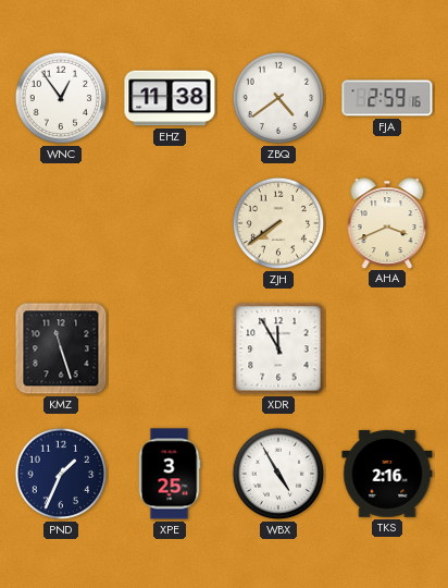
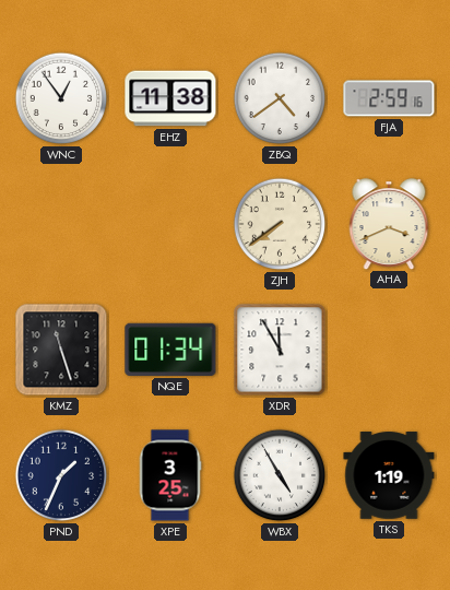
NQE: none -> 01:34 (170, 350)
TKS: 2:16 -> 1:19 (389, 475)
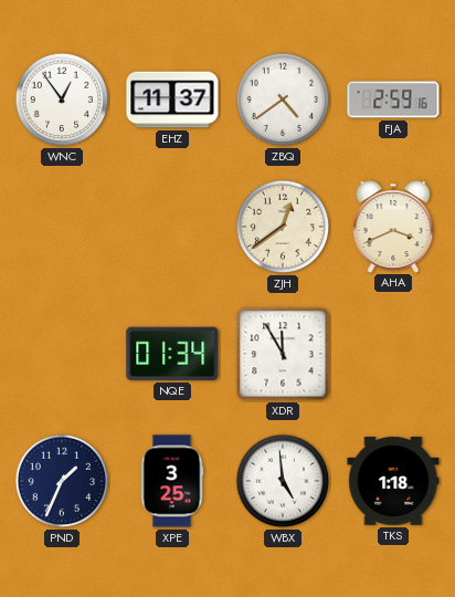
EHZ: 11:38 -> 11:37 (172, 99)
ZJH: 7:39 -> 12:39 (283, 227)
KMZ: 11:27 -> none (61, 350)
WBX: 4:55 -> 4:59 (283, 481)
TKS: 1:19 -> 1:18 (393, 481)
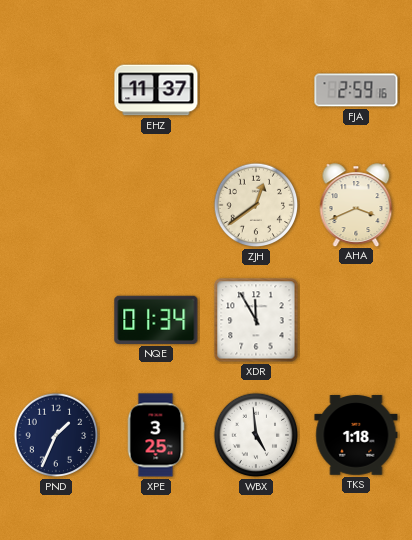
WNC: 12:54 -> none (62, 99)
ZBQ: 4:39 -> none (283, 99)
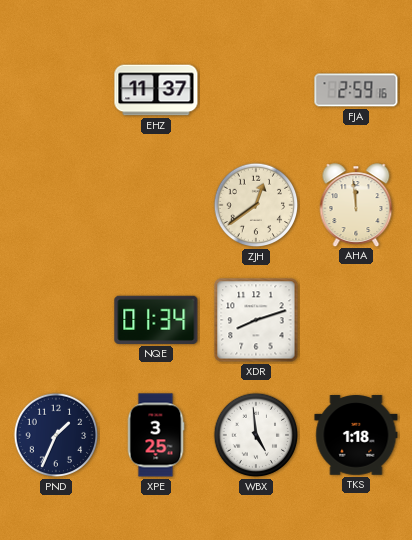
AHA: 3:41 -> 11:59 (356, 205)
XDR: 11:55 -> 8:12 (256, 320)
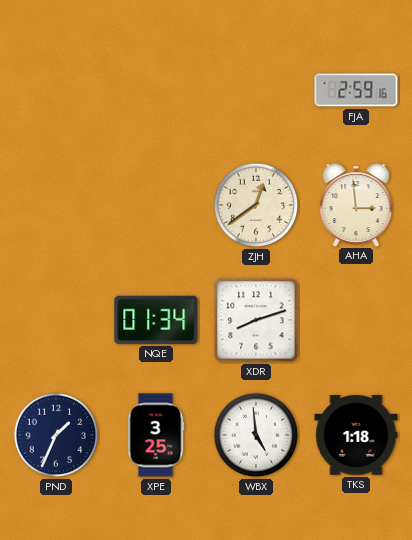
EHZ: 11:37 -> none (156, 90)
AHA: 11:59 -> 2:59 (356, 205)
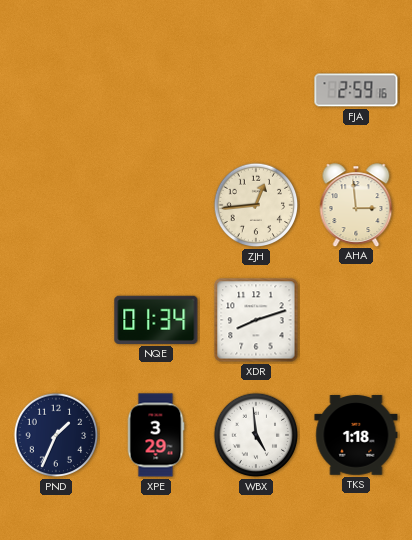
ZJH: 12:39 -> 12:44 (256, 205)
XPE: 3:25 -> 3:29 (156, 435)
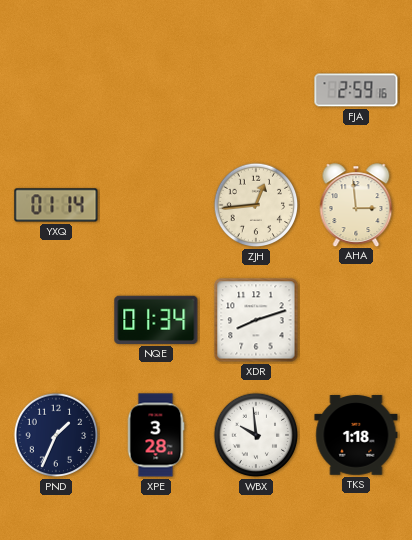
YXQ: none -> 01:14 (56, 205)
XPE: 3:29 -> 3:28 (156, 435)
WBX: 4:59 -> 9:59 (256, 435)
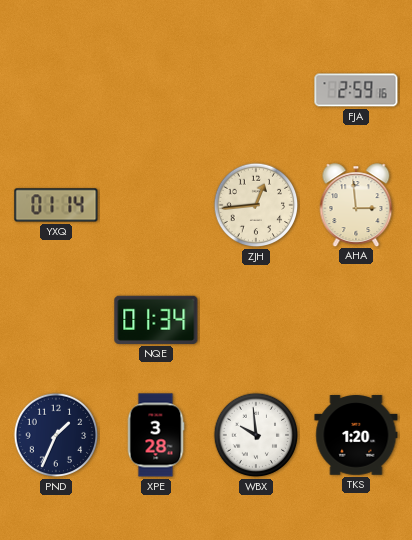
XDR: 8:12 -> none (256, 320)
TKS: 1:18 -> 1:20 (356, 435)
